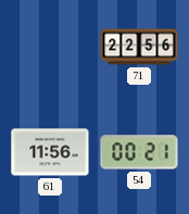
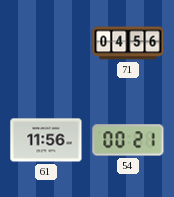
71: 22:56 -> 04:56 (128, 43)
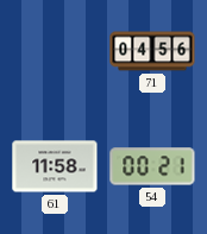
61: 11:56 -> 11:58 (55, 166)
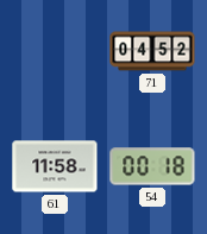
71: 04:56 -> 04:52 (152, 51)
54: 00:21 -> 00:18 (152, 166)
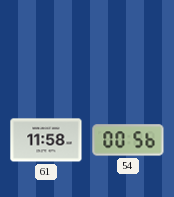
71: 04:52 -> none (152, 51)
54: 00:18 -> 00:56 (128, 140)
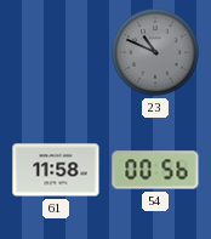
23: none -> 10:49 (155, 52)
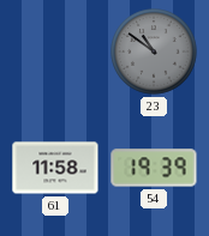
23: 10:49 -> 10:51 (154, 52)
54: 00:56 -> 19:39 (154, 168)
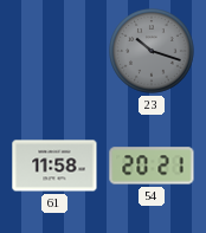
23: 10:51 -> 10:18 (152, 51)
54: 19:39 -> 20:21 (152, 166)
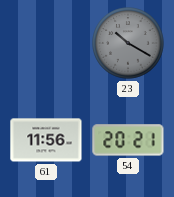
23: 10:18 -> 10:20 (128, 43)
61: 11:58 -> 11:56 (46, 140)
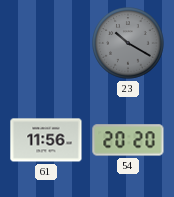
54: 20:21 -> 20:20 (128, 140)
